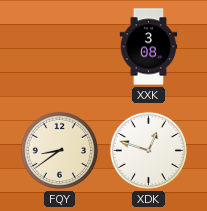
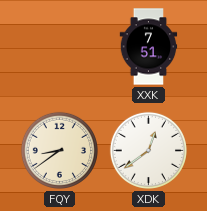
XXK: 3:08 -> 7:51 (149, 47)
XDK: 12:48 -> 12:39 (148, 150)
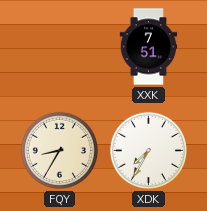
FQY: 8:39 -> 8:35 (59, 150)
XDK: 12:39 -> 7:35 (148, 150)
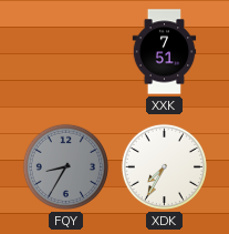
FQY dial: cream -> grey (65, 166)
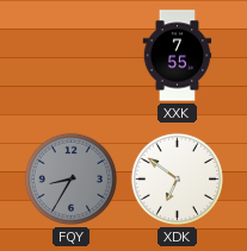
XXK: 7:51 -> 7:55 (178, 56)
XDK: 7:35 -> 6:51 (177, 178)
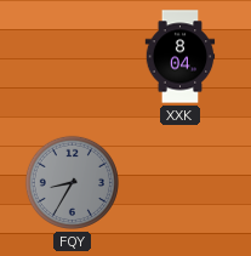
XXK: 7:55 -> 8:04 (181, 57)
XDK: 6:51 -> none (177, 178)
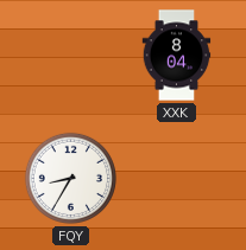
FQY dial: grey -> white (70, 178)
